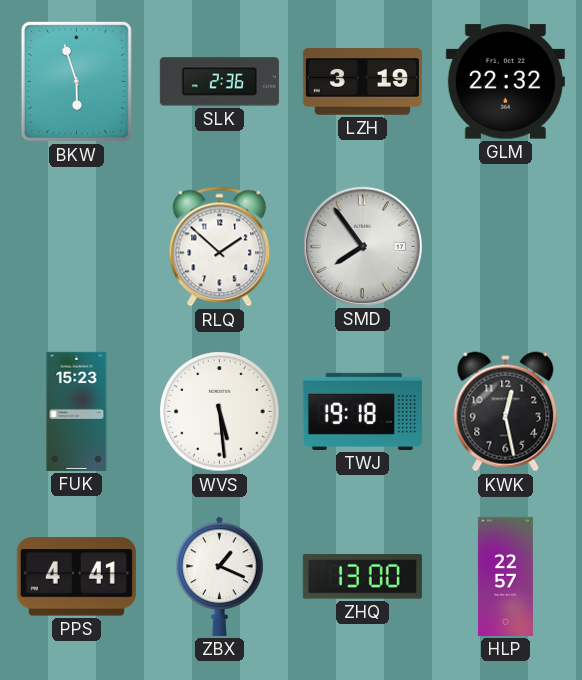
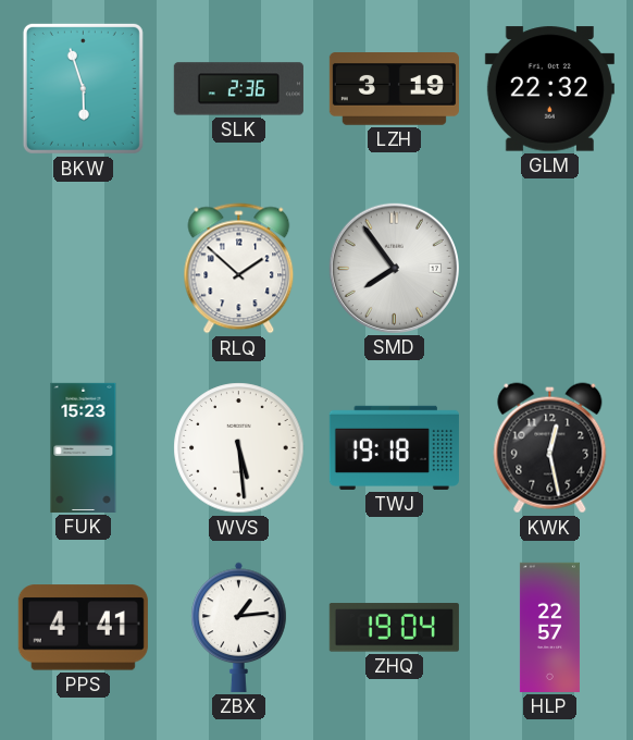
ZBX: 1:19 -> 1:14 (239, 627)
ZHQ: 13:00 -> 19:04 (394, 628)
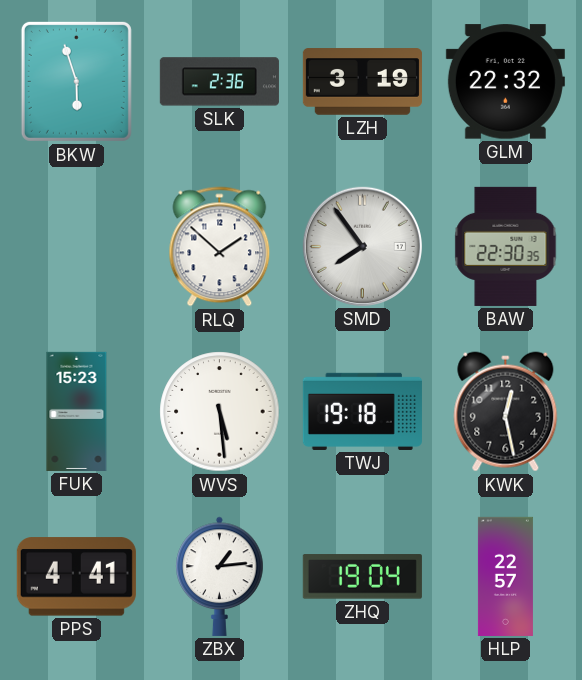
BAW: none -> 22:30 (506, 246)
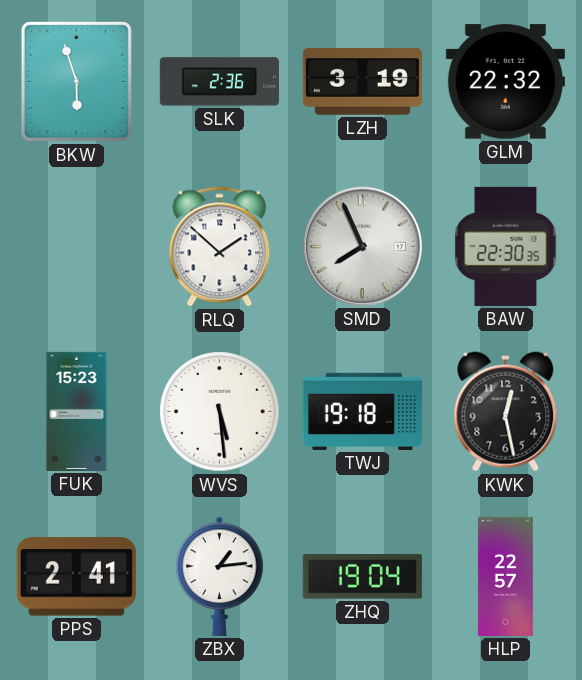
SMD: 7:54 -> 7:56 (362, 246)
PPS: 4:41 -> 2:41 (76, 577)
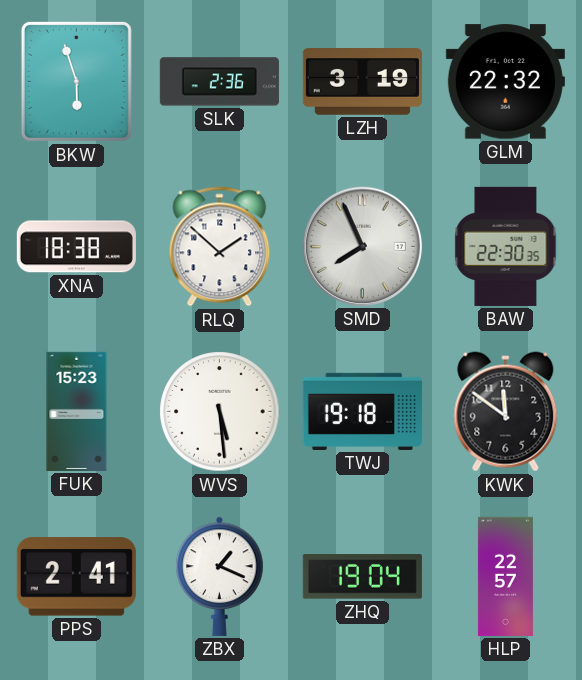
XNA: none -> 18:38 (76, 247)
KWK: 12:28 -> 11:51 (506, 412)
ZBX: 1:14 -> 1:19 (220, 576)
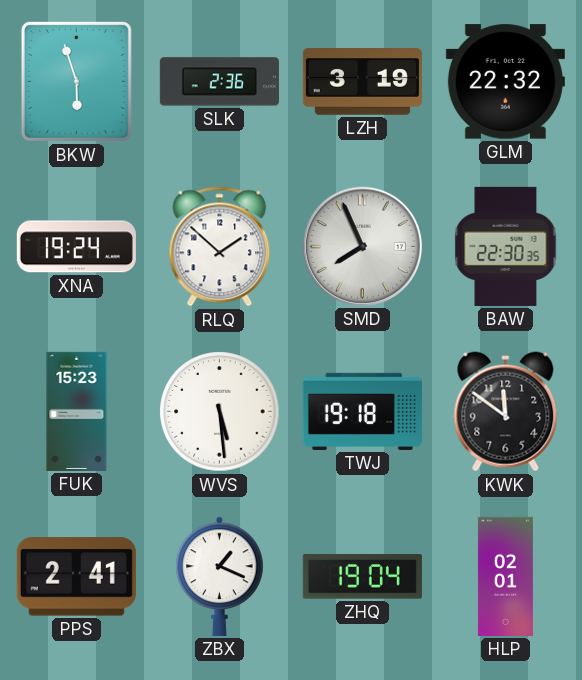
XNA: 18:38 -> 19:24 (76, 247)
HLP: 22:57 -> 02:01 (505, 576)
